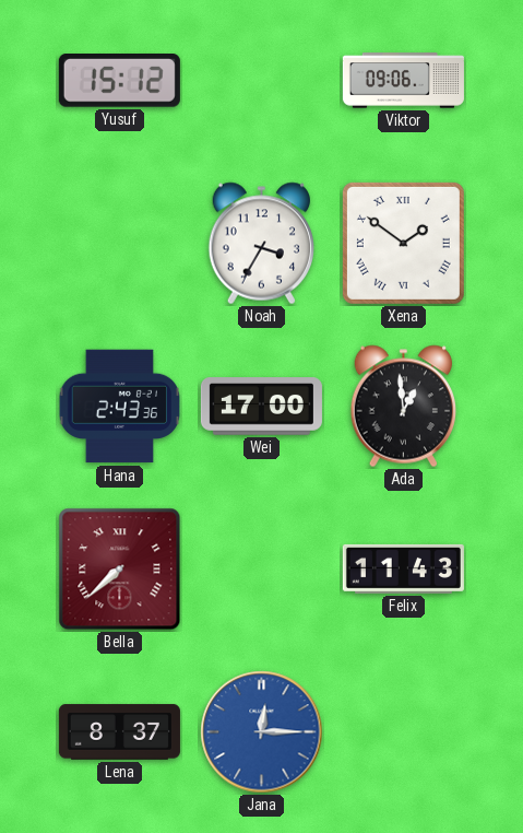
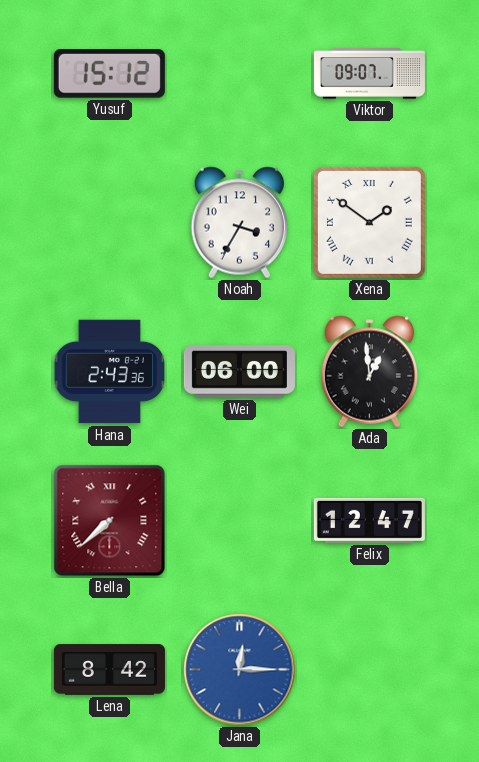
Viktor: 09:06 -> 09:07 (369, 74)
Wei: 17:00 -> 06:00 (239, 372)
Felix: 11:43 -> 12:47 (369, 520)
Lena: 8:37 -> 8:42 (109, 670)
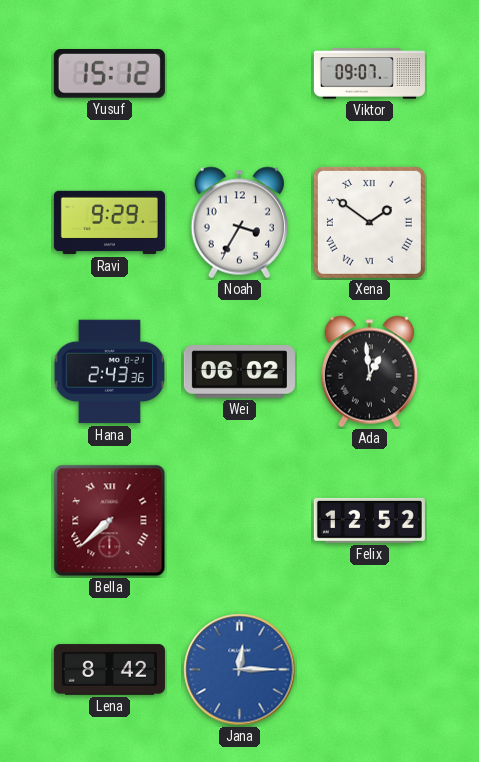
Ravi: none -> 9:29 (109, 223)
Wei: 06:00 -> 06:02 (239, 372)
Felix: 12:47 -> 12:52 (369, 520)
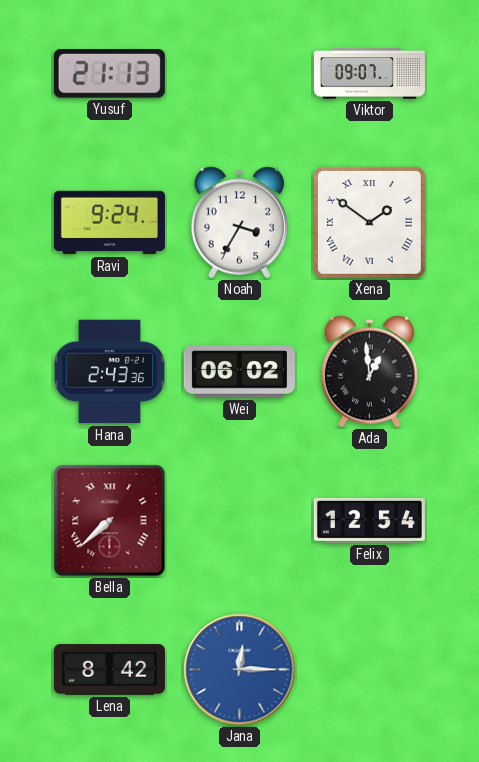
Yusuf: 15:12 -> 21:13 (109, 74)
Ravi: 9:29 -> 9:24 (109, 223)
Felix: 12:52 -> 12:54 (369, 520)
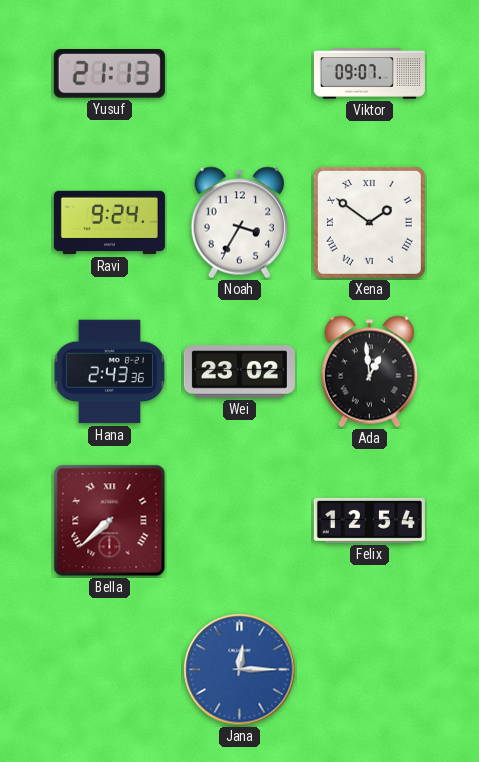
Wei: 06:02 -> 23:02 (239, 372)
Lena: 8:42 -> none (109, 670)
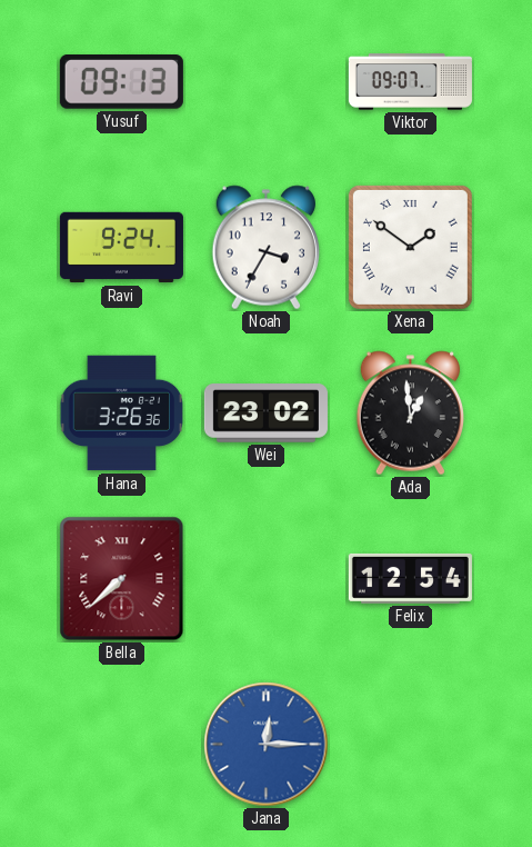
Yusuf: 21:13 -> 09:13 (121, 82)
Hana: 2:43 -> 3:26 (122, 413)
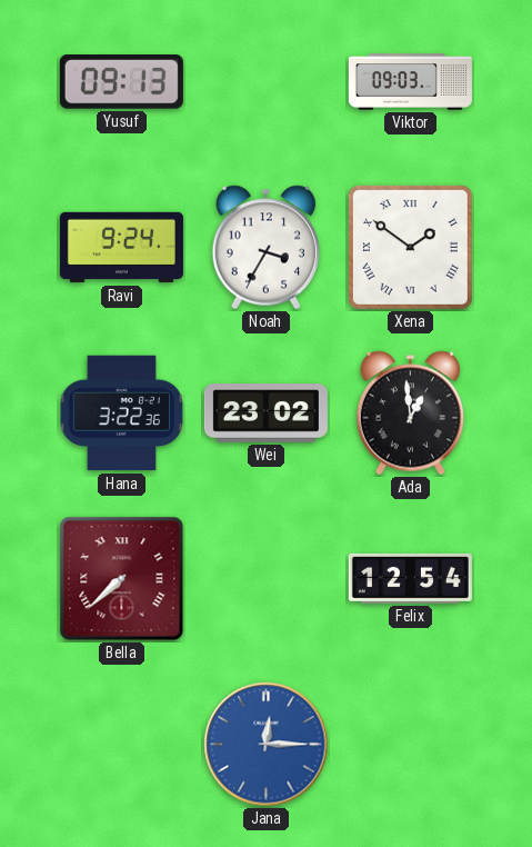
Viktor: 09:07 -> 09:03 (410, 82)
Hana: 3:26 -> 3:22 (122, 413)
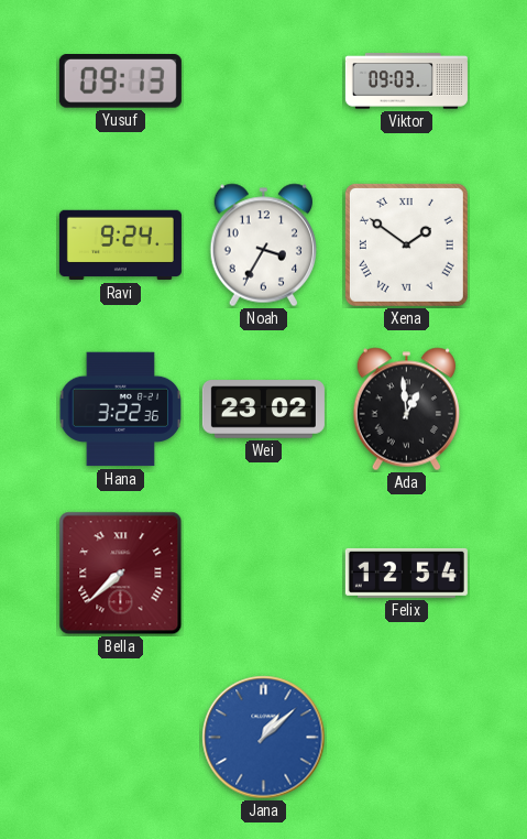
Jana: 12:15 -> 1:08 (264, 738)
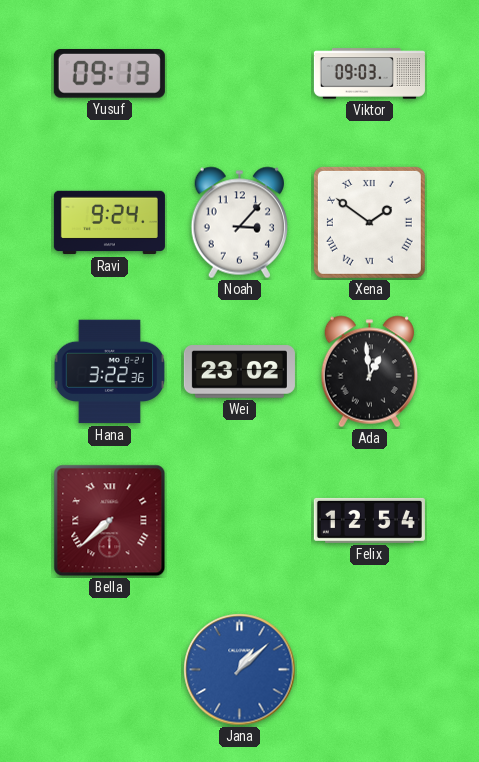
Noah: 3:35 -> 3:07 (239, 223)
